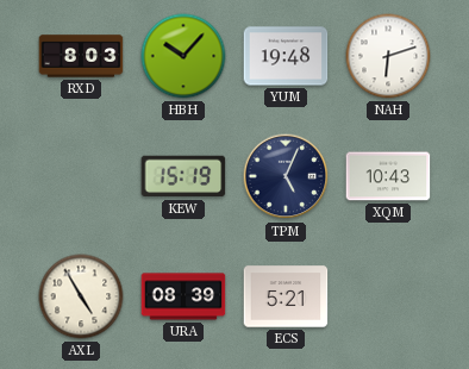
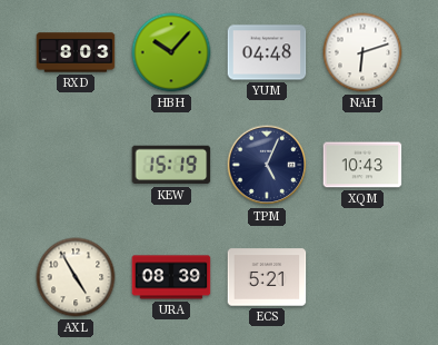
YUM: 19:48 -> 04:48 (267, 52)
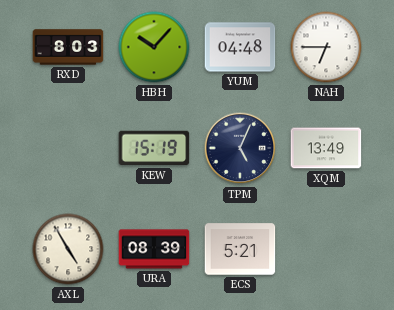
NAH: 6:12 -> 6:45 (326, 47)
XQM: 10:43 -> 13:49 (326, 148)
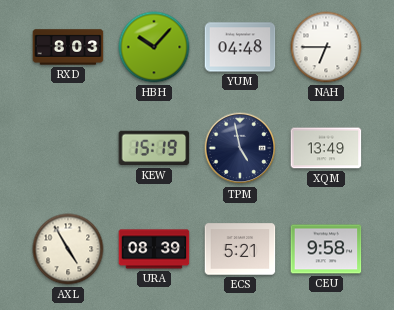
TPM: 5:04 -> 4:58 (240, 148)
CEU: none -> 9:58 (326, 249)
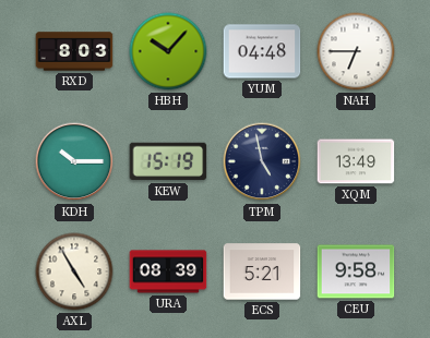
KDH: none -> 10:15 (74, 161)
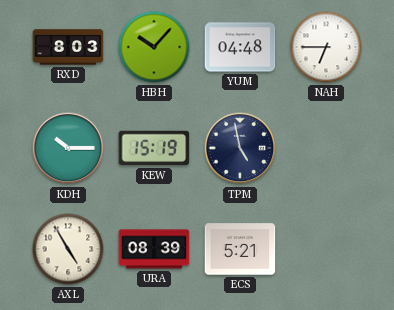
XQM: 13:49 -> none (356, 161)
CEU: 9:58 -> none (356, 271)
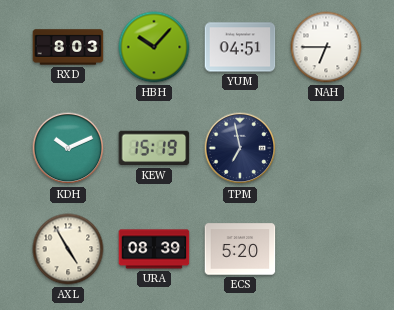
YUM: 04:48 -> 04:51 (240, 47)
KDH: 10:15 -> 10:11 (68, 148)
TPM: 4:58 -> 6:58 (240, 148)
ECS: 5:21 -> 5:20 (240, 249)
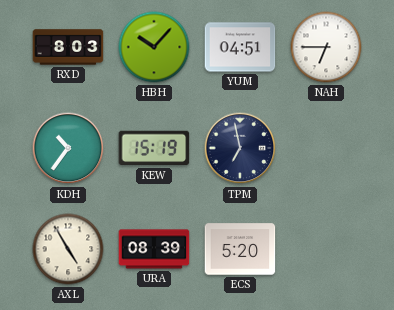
KDH: 10:11 -> 10:36 (68, 148)
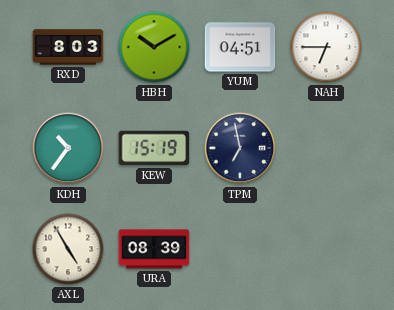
HBH: 10:07 -> 10:10 (154, 47)
ECS: 5:20 -> none (240, 249)
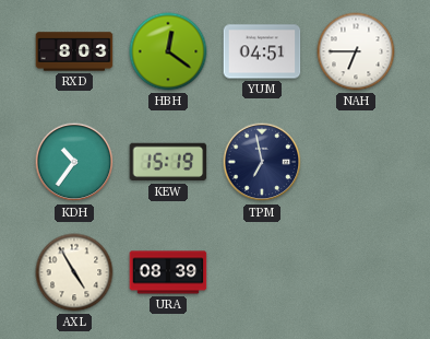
HBH: 10:10 -> 12:21 (168, 51)
